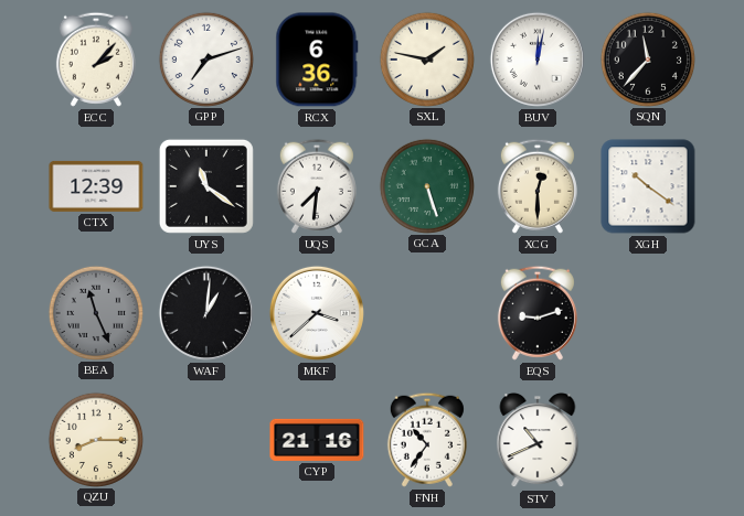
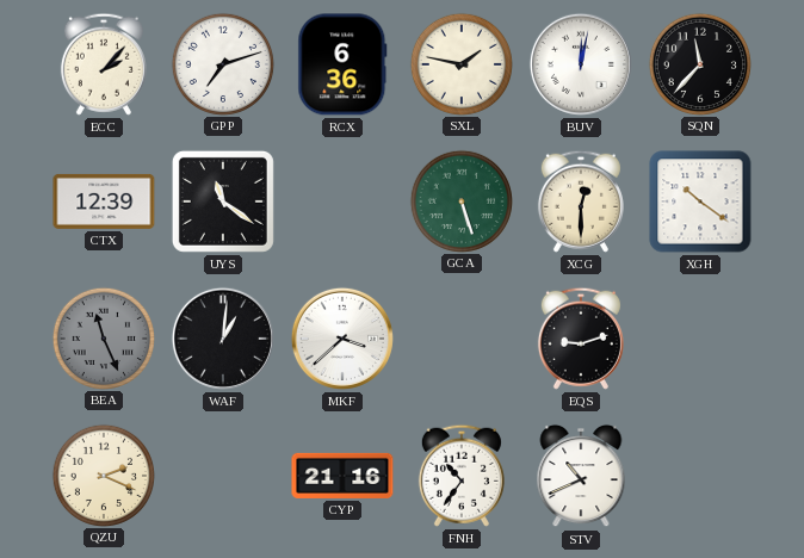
UQS: 7:31 -> none (317, 186)
QZU: 8:15 -> 2:19 (103, 475)
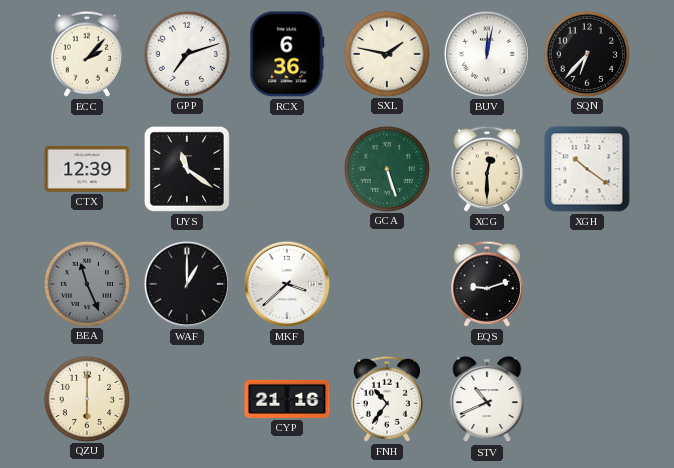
SQN: 11:37 -> 6:37 (586, 53)
WAF: 1:01 -> 1:00 (187, 284)
QZU: 2:19 -> 6:00 (86, 398)
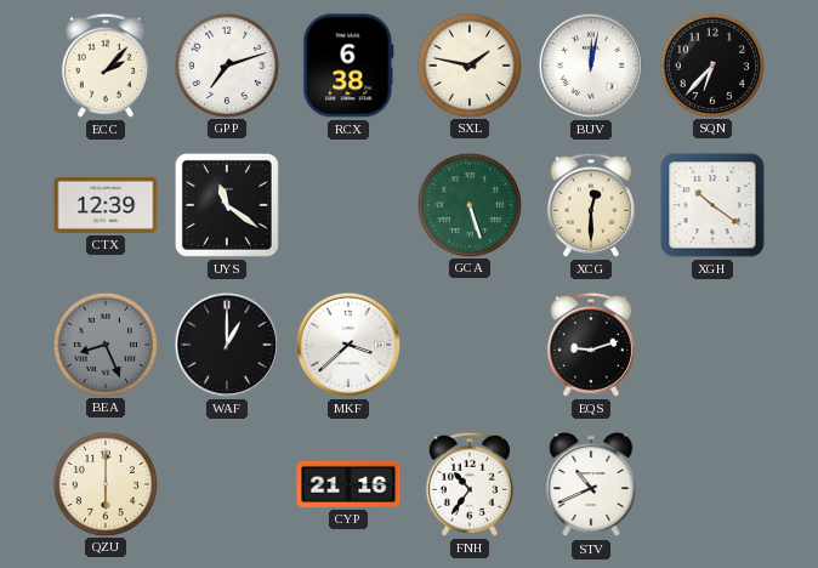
RCX: 6:36 -> 6:38 (348, 66)
BEA: 11:26 -> 8:26 (104, 343)
